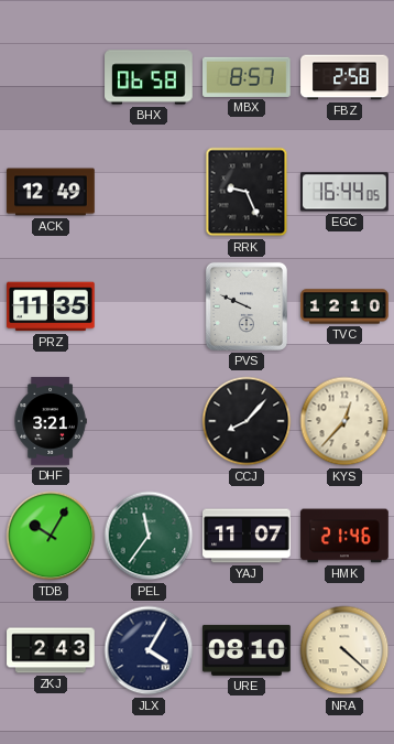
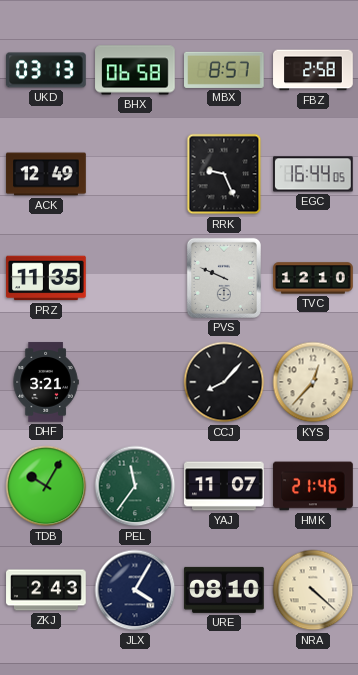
UKD: none -> 03:13 (46, 70)
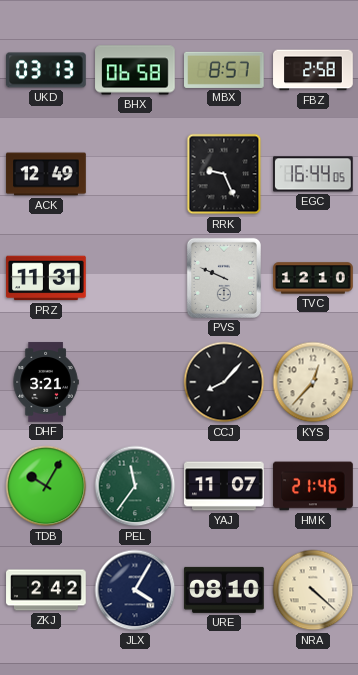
PRZ: 11:35 -> 11:31 (46, 278)
ZKJ: 2:43 -> 2:42 (46, 590)
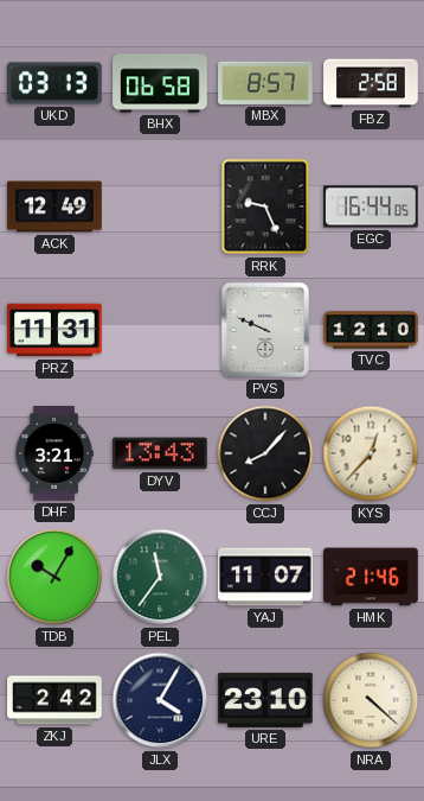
DYV: none -> 13:43 (161, 453)
URE: 08:10 -> 23:10 (265, 700)
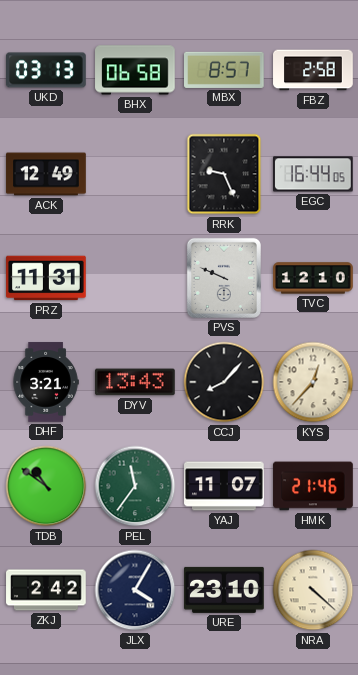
TDB: 10:05 -> 10:51 (46, 486)
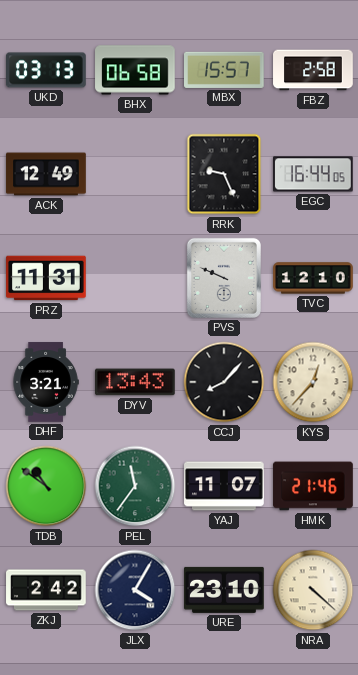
MBX: 8:57 -> 15:57 (225, 70)
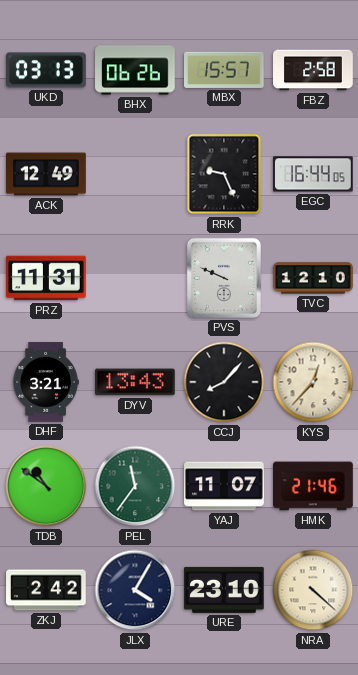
BHX: 06:58 -> 06:26 (135, 70)
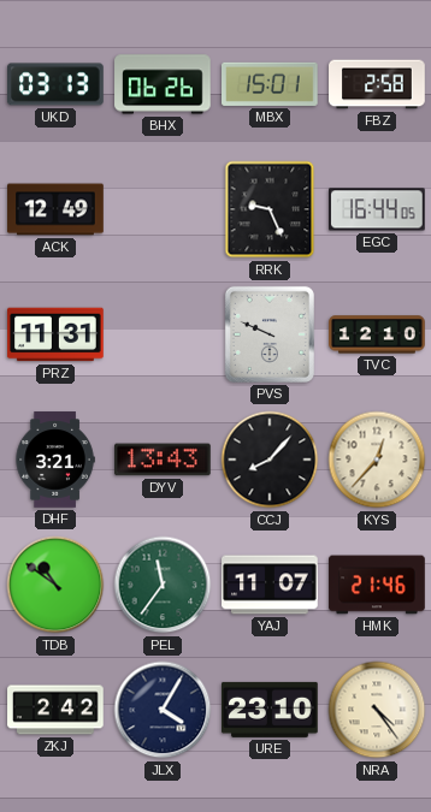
MBX: 15:57 -> 15:01 (271, 84)
NRA: 4:22 -> 4:24 (377, 710)
